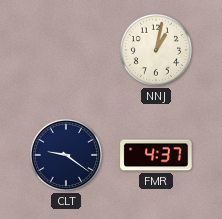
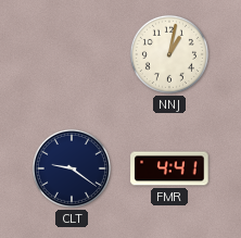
FMR: 4:37 -> 4:41 (169, 168)
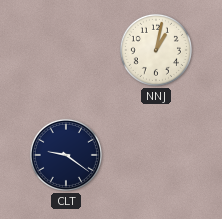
FMR: 4:41 -> none (169, 168)
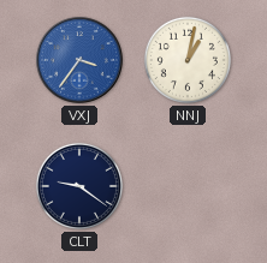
VXJ: none -> 3:36 (79, 60)
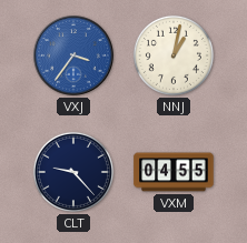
CLT: 9:21 -> 9:23 (73, 172)
VXM: none -> 04:55 (174, 172)
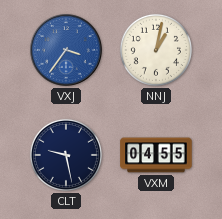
CLT: 9:23 -> 9:28 (66, 155)
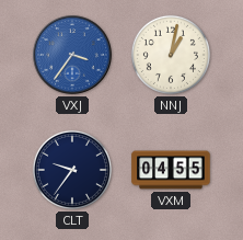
CLT: 9:28 -> 9:36 (72, 170)
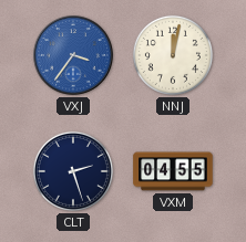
NNJ: 1:02 -> 12:02 (173, 55)
CLT: 9:36 -> 2:27 (73, 171)
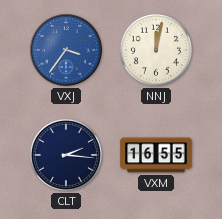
CLT: 2:27 -> 2:16 (66, 155)
VXM: 04:55 -> 16:55 (156, 155)
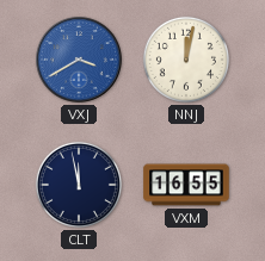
VXJ: 3:36 -> 3:40 (79, 60)
CLT: 2:16 -> 11:58 (79, 185)
